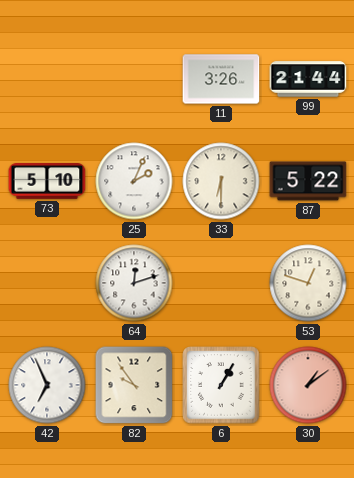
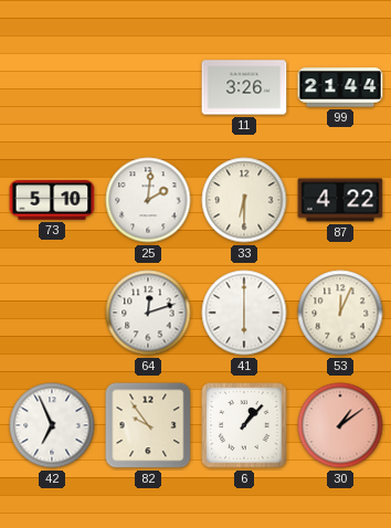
25: 2:04 -> 2:01 (148, 200)
87: 5:22 -> 4:22 (340, 200)
41: none -> 6:00 (244, 313)
53: 12:48 -> 12:04 (340, 313)
6: 1:05 -> 1:07 (244, 425)
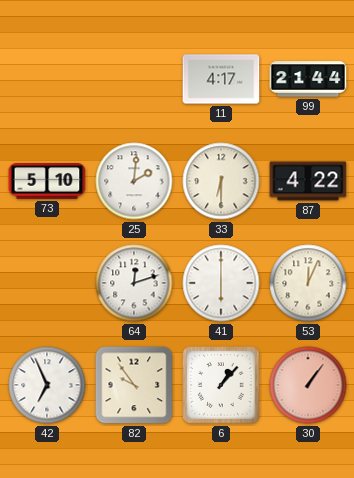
11: 3:26 -> 4:17 (221, 79)
30: 1:09 -> 1:06 (308, 385)
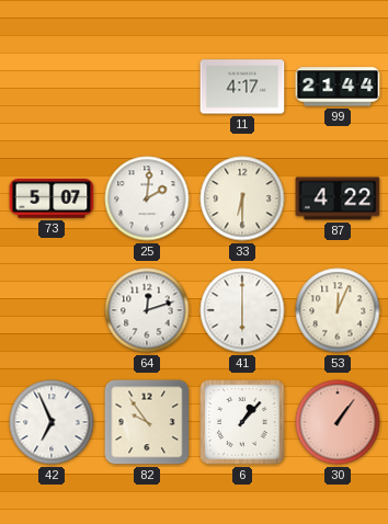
73: 5:10 -> 5:07 (52, 198)
